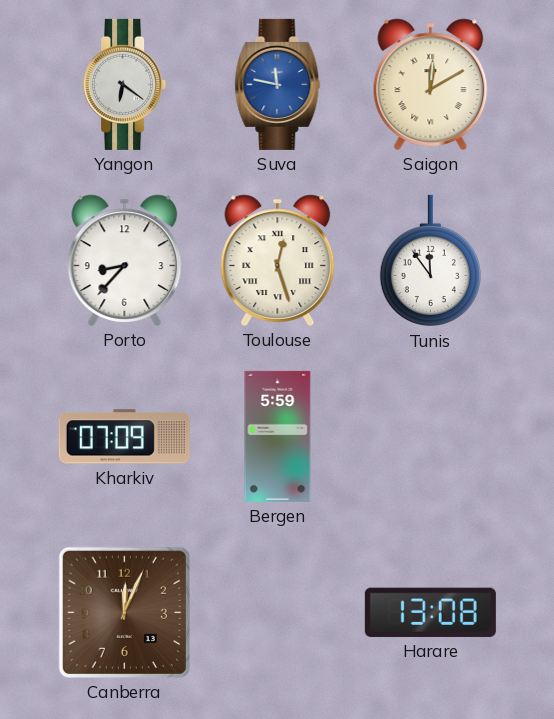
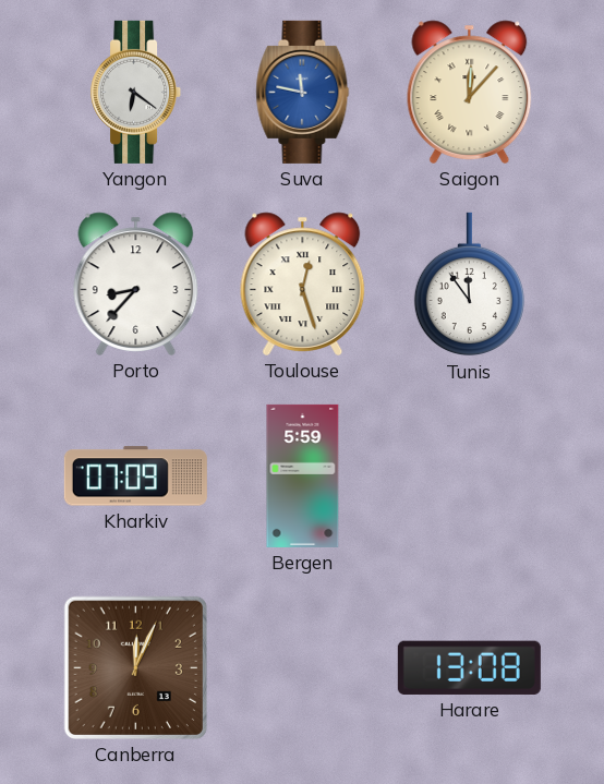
Saigon: 12:10 -> 12:07 (470, 92)
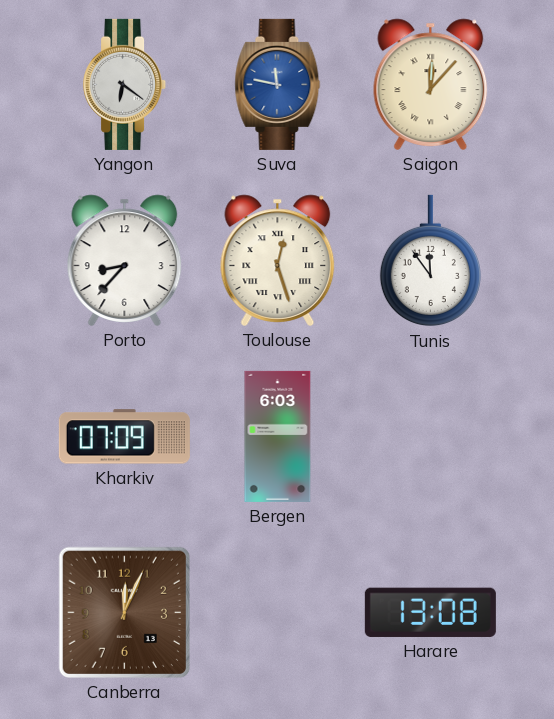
Bergen: 5:59 -> 6:03 (278, 436)
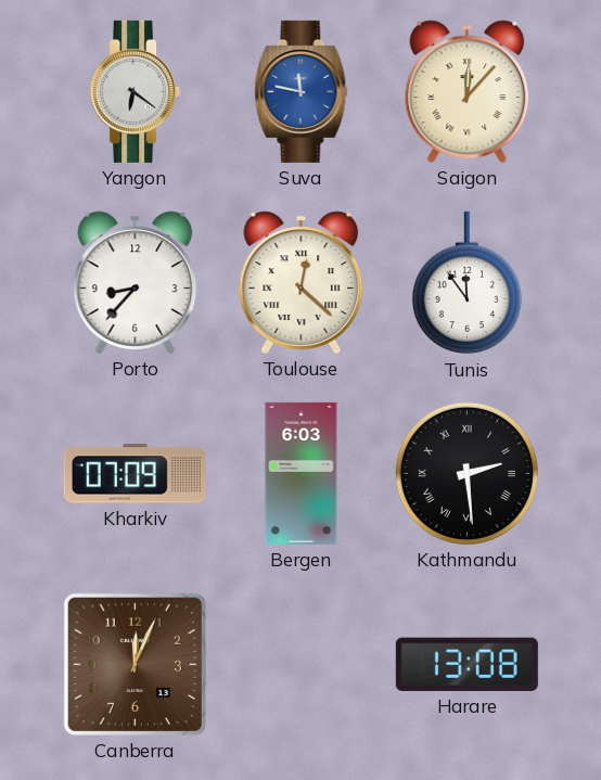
Toulouse: 12:27 -> 12:22 (302, 282)
Kathmandu: none -> 2:29 (466, 473)
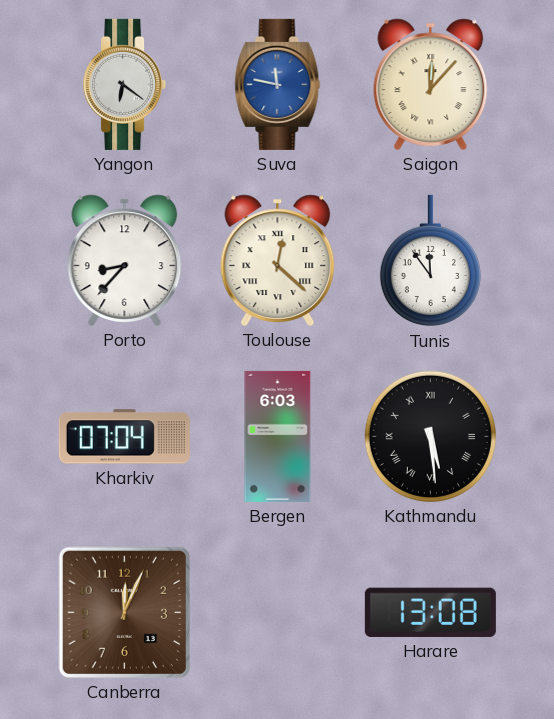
Kharkiv: 07:09 -> 07:04 (124, 437)
Kathmandu: 2:29 -> 5:29 (430, 436)
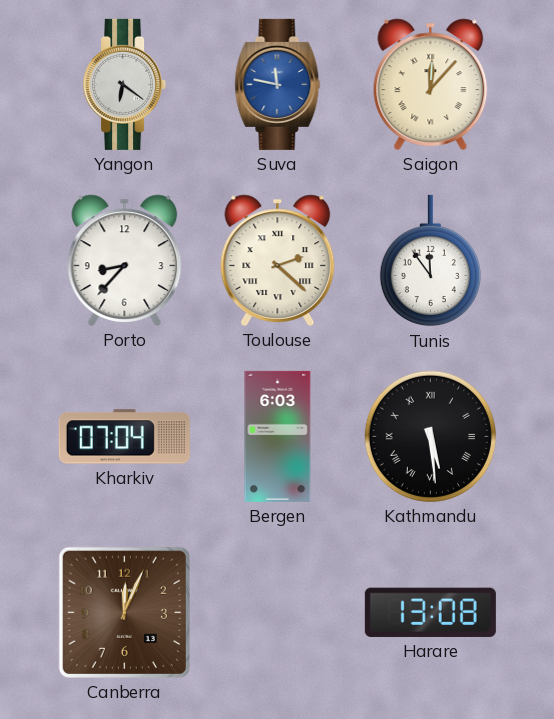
Toulouse: 12:22 -> 2:22 (278, 260)
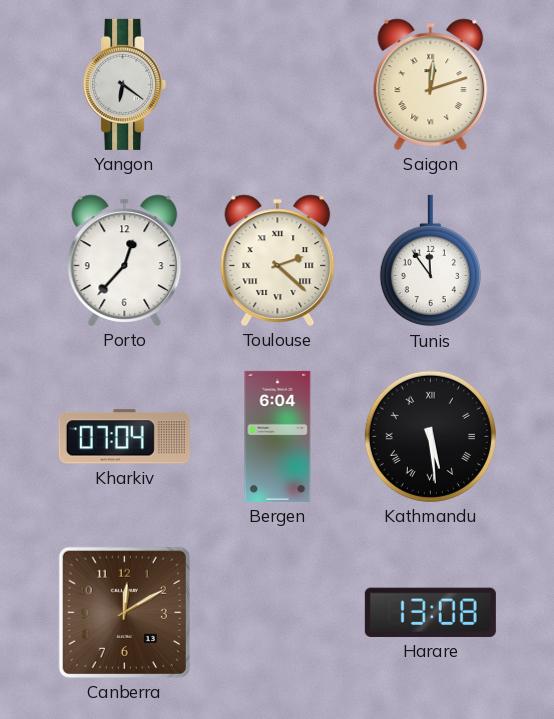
Suva: 11:47 -> none (278, 84)
Saigon: 12:07 -> 12:12 (431, 84)
Porto: 8:37 -> 12:37 (125, 260)
Bergen: 6:03 -> 6:04 (278, 436)
Canberra: 12:04 -> 12:10 (124, 612)
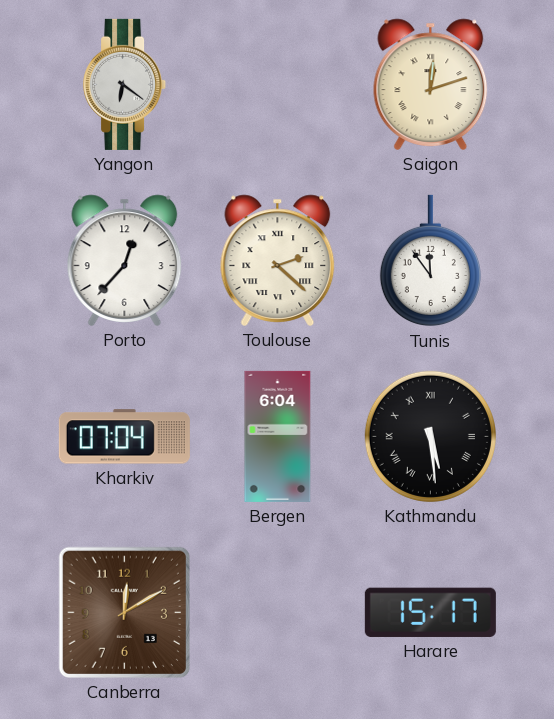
Harare: 13:08 -> 15:17 (430, 612)
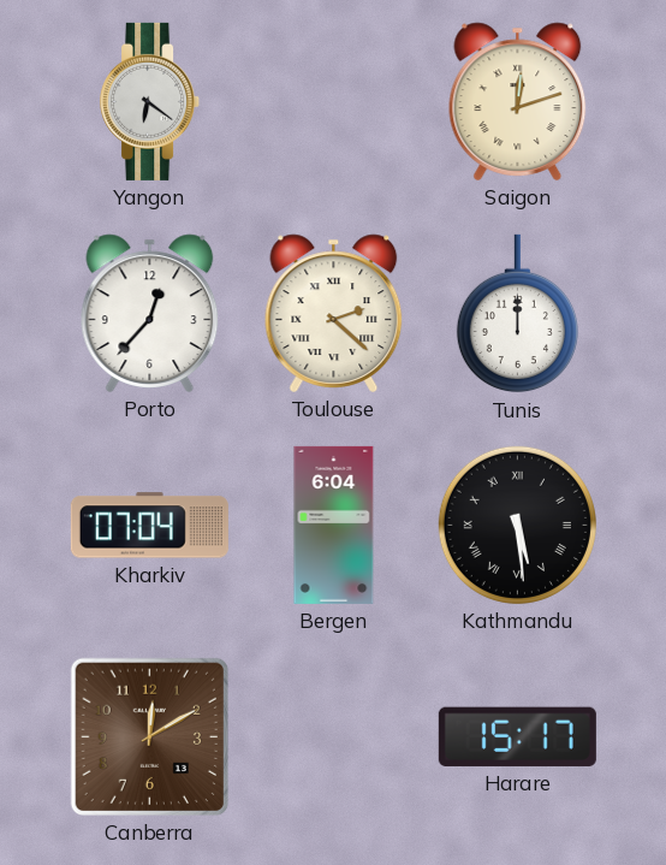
Tunis: 11:54 -> 12:00 (517, 314)
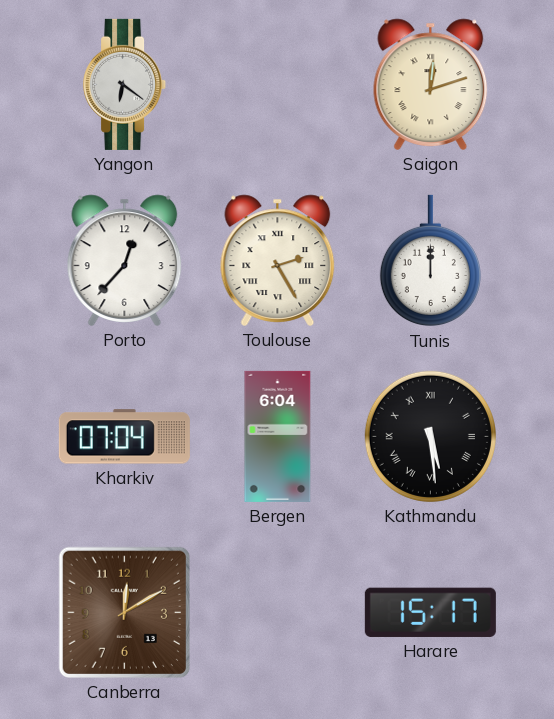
Toulouse: 2:22 -> 2:25 (278, 260)
